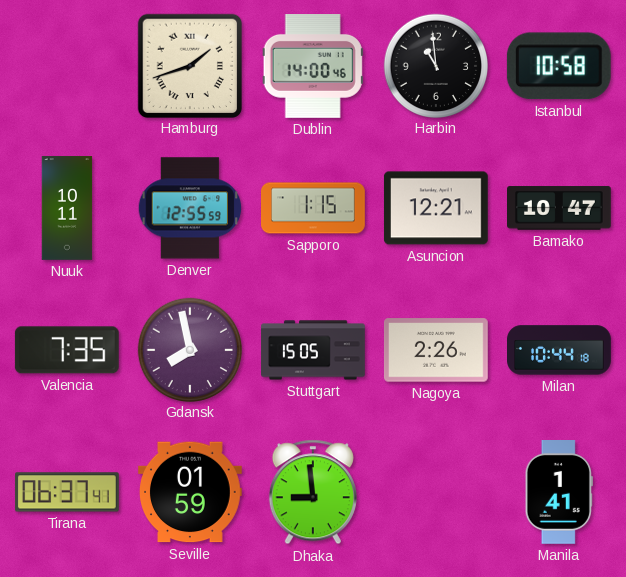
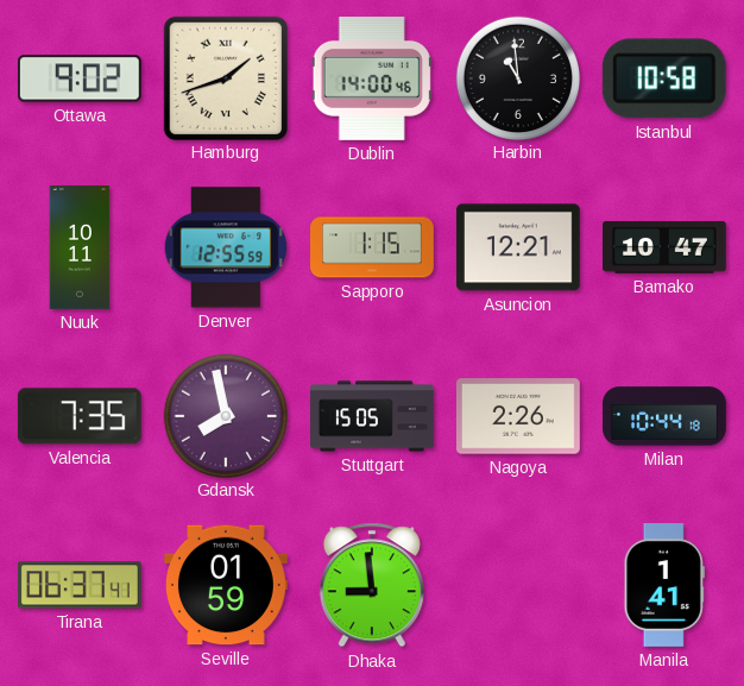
Ottawa: none -> 9:02 (80, 78)
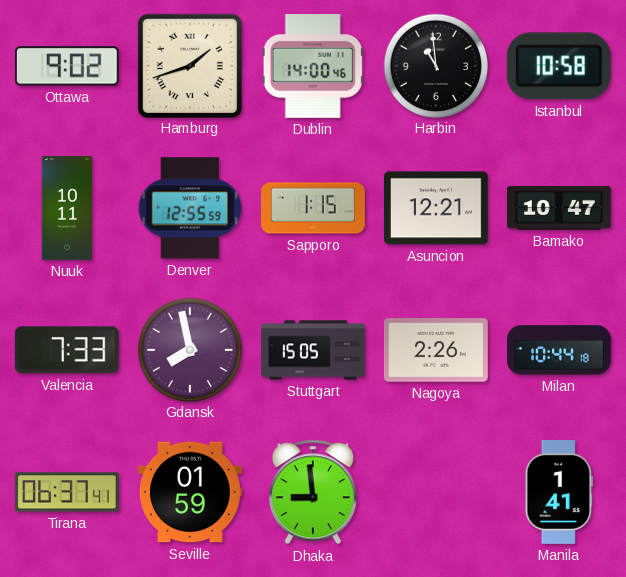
Valencia: 7:35 -> 7:33 (67, 350)
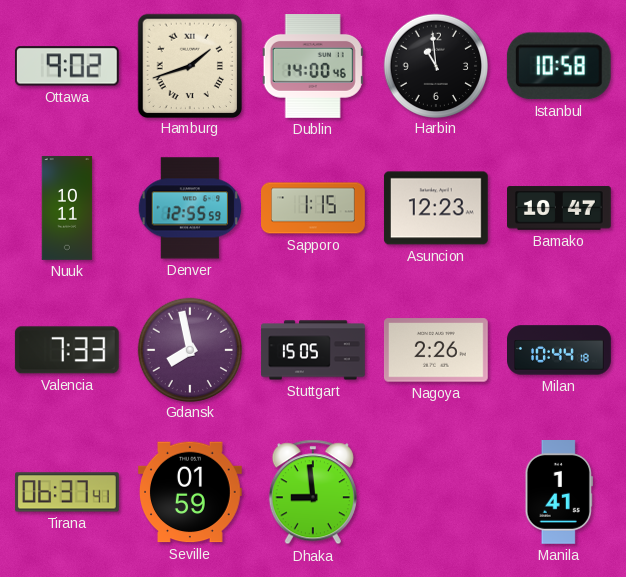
Asuncion: 12:21 -> 12:23 (436, 208)
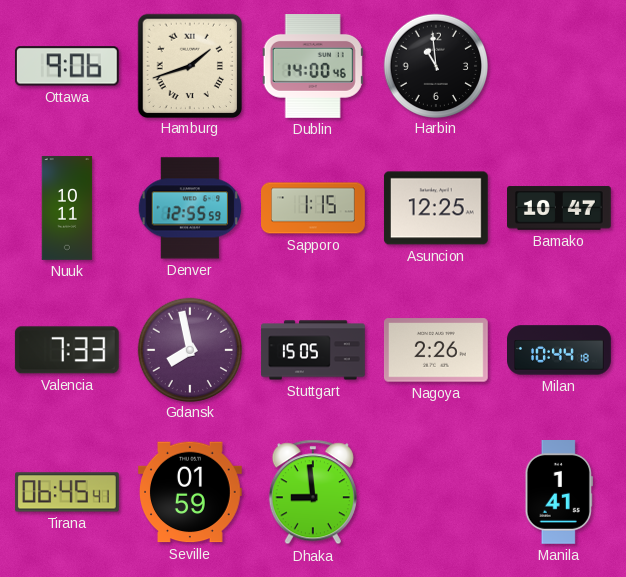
Ottawa: 9:02 -> 9:06 (67, 66)
Istanbul: 10:58 -> none (559, 66)
Asuncion: 12:23 -> 12:25 (436, 208)
Tirana: 06:37 -> 06:45 (68, 492)
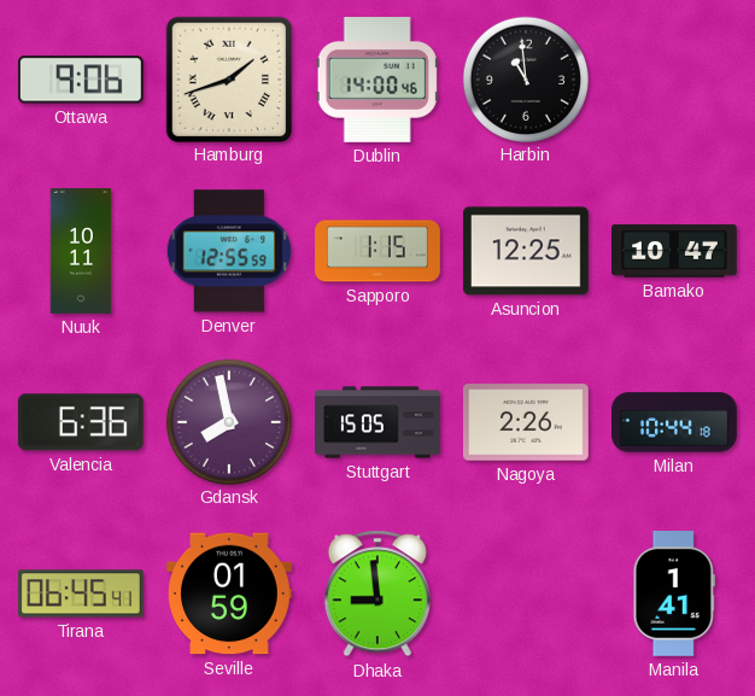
Valencia: 7:33 -> 6:36 (81, 422)
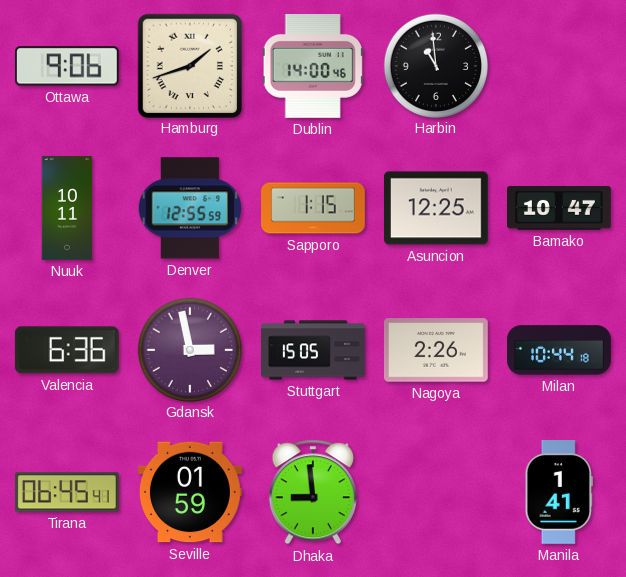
Gdansk: 7:58 -> 2:58 (189, 349)
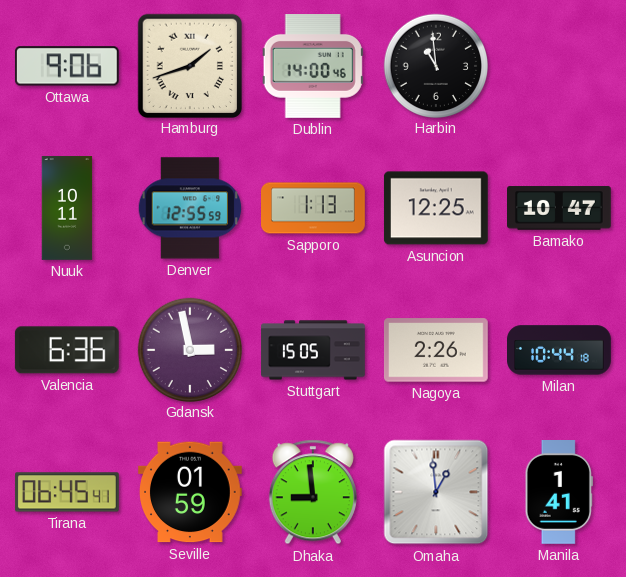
Sapporo: 1:15 -> 1:13 (313, 208)
Omaha: none -> 12:59 (436, 492)
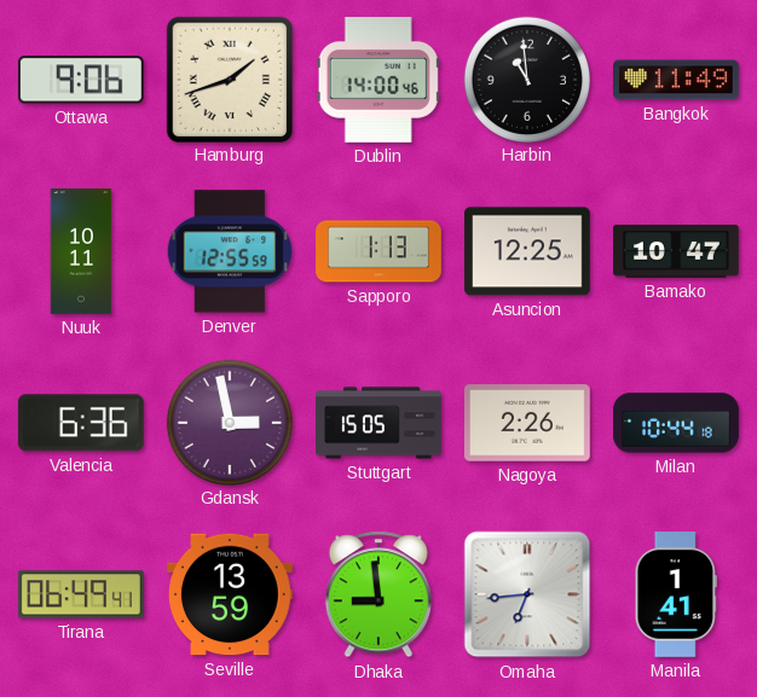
Bangkok: none -> 11:49 (677, 80)
Tirana: 06:45 -> 06:49 (82, 594)
Seville: 01:59 -> 13:59 (231, 594)
Omaha: 12:59 -> 6:44 (527, 594)
